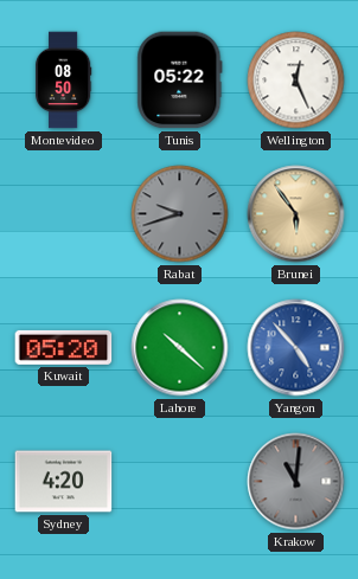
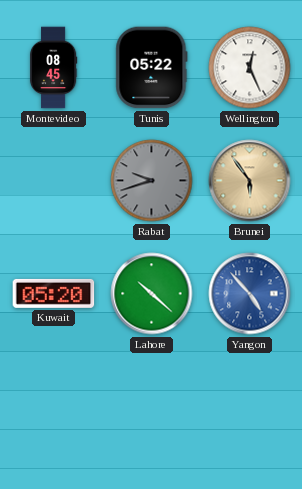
Montevideo: 08:50 -> 08:45 (53, 68)
Sydney: 4:20 -> none (64, 482)
Krakow: 11:01 -> none (296, 482)
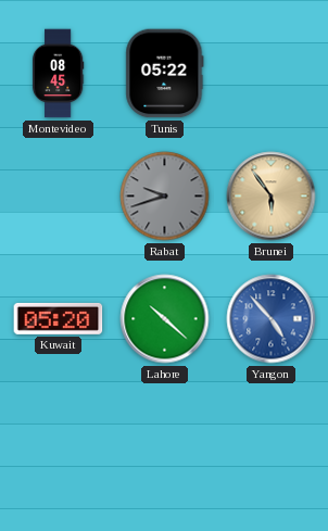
Wellington: 12:26 -> none (250, 68)
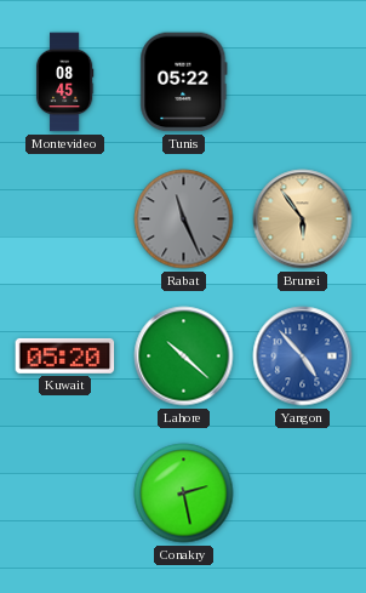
Rabat: 9:42 -> 11:26 (184, 219)
Conakry: none -> 2:28 (184, 494)
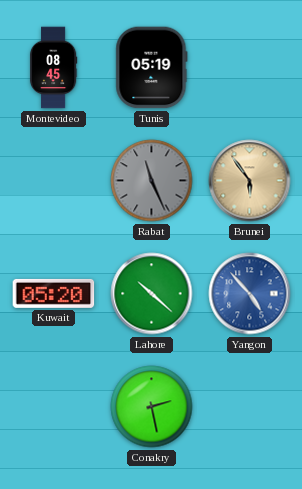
Tunis: 05:22 -> 05:19 (152, 68)
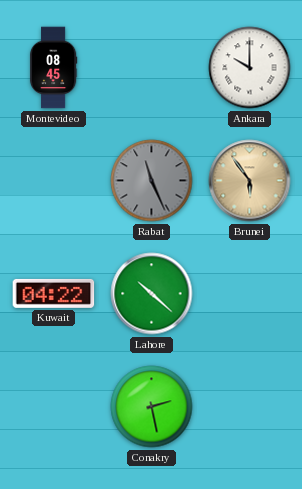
Tunis: 05:19 -> none (152, 68)
Ankara: none -> 10:00 (250, 68)
Kuwait: 05:20 -> 04:22 (54, 293)
Yangon: 4:53 -> none (250, 294)
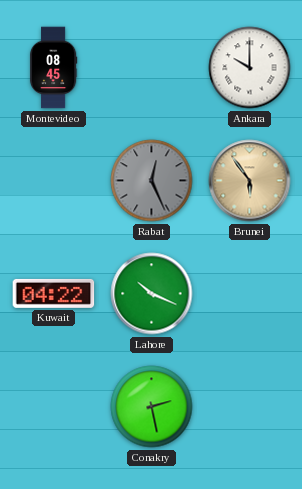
Rabat: 11:26 -> 12:26 (152, 181)
Lahore: 10:22 -> 10:19 (152, 294)
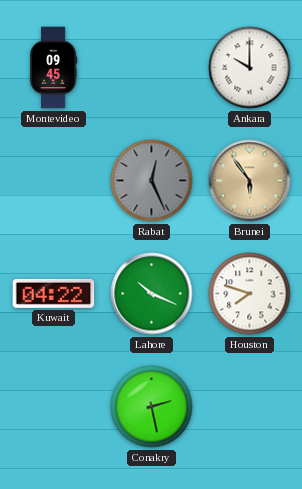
Montevideo: 08:45 -> 09:45 (53, 68)
Houston: none -> 7:48 (250, 294)
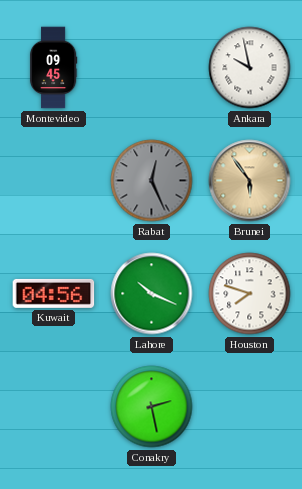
Ankara: 10:00 -> 9:58 (250, 68)
Kuwait: 04:22 -> 04:56 (54, 293)
